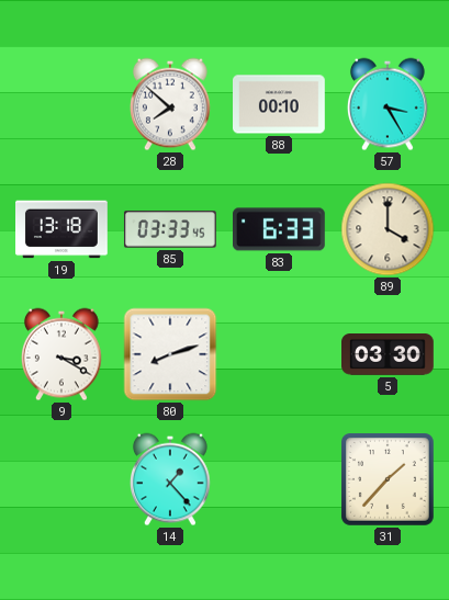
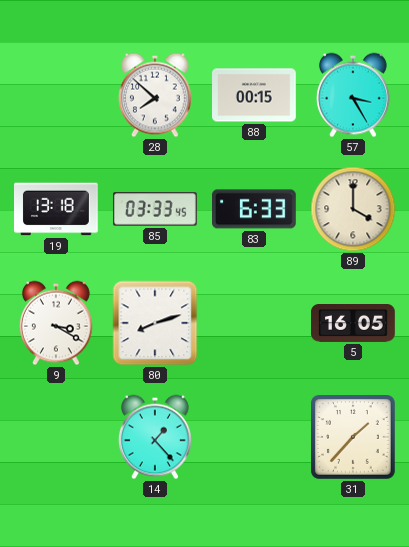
88: 00:10 -> 00:15 (255, 95)
5: 03:30 -> 16:05 (354, 324)
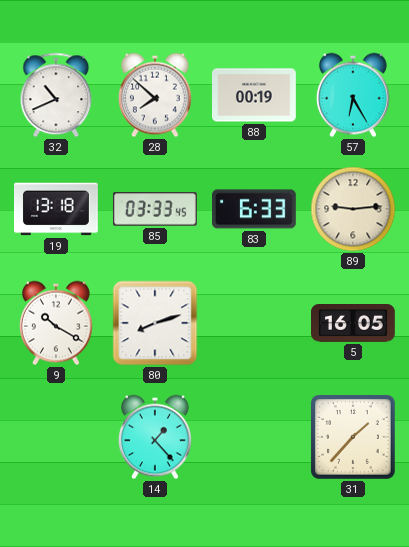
32: none -> 10:41 (56, 95)
88: 00:15 -> 00:19 (255, 95)
57: 3:25 -> 6:25 (353, 95)
89: 4:00 -> 9:14 (353, 209)
9: 3:20 -> 10:20 (56, 323)
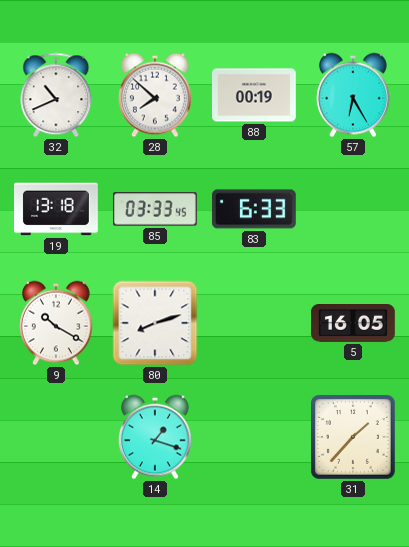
89: 9:14 -> none (353, 209)
14: 1:23 -> 1:18 (155, 437)
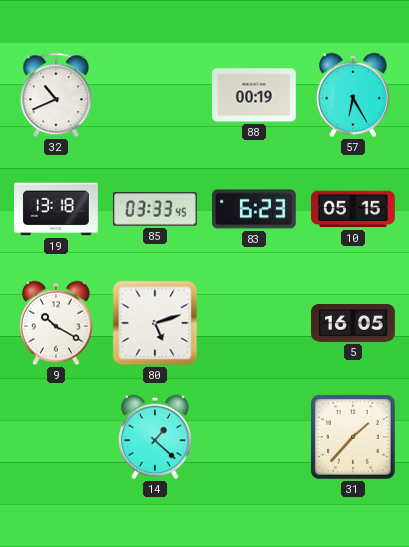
28: 7:52 -> none (155, 95)
83: 6:33 -> 6:23 (255, 209)
10: none -> 05:15 (354, 209)
80: 8:12 -> 5:12 (155, 323)
14: 1:18 -> 1:22 (155, 437)
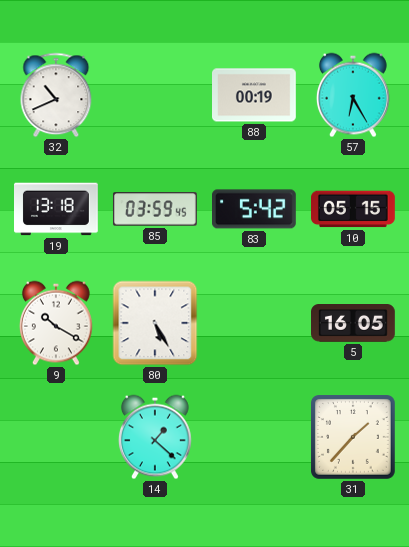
85: 03:33 -> 03:59 (155, 209)
83: 6:23 -> 5:42 (255, 209)
80: 5:12 -> 5:25 (155, 323)
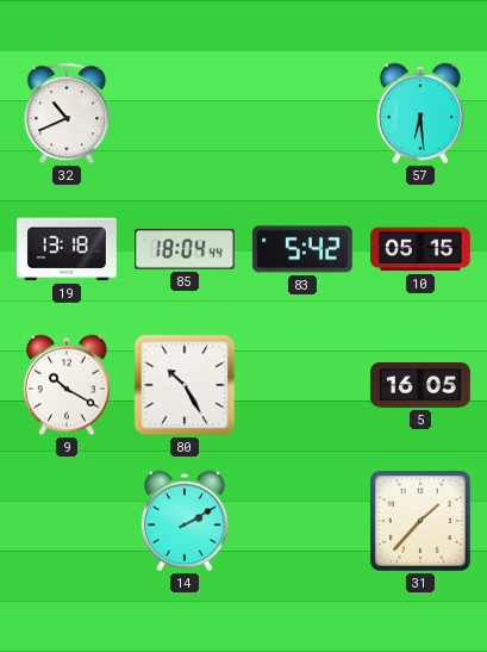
88: 00:19 -> none (255, 95)
57: 6:25 -> 6:29 (420, 113)
85: 03:59 -> 18:04 (185, 249)
80: 5:25 -> 10:25 (185, 385)
14: 1:22 -> 2:10 (185, 521)
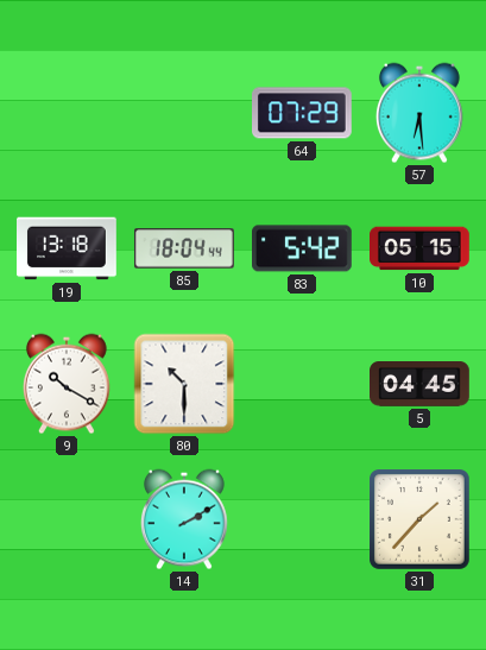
32: 10:41 -> none (67, 113)
64: none -> 07:29 (303, 113)
80: 10:25 -> 10:30 (184, 384)
5: 16:05 -> 04:45 (421, 385)
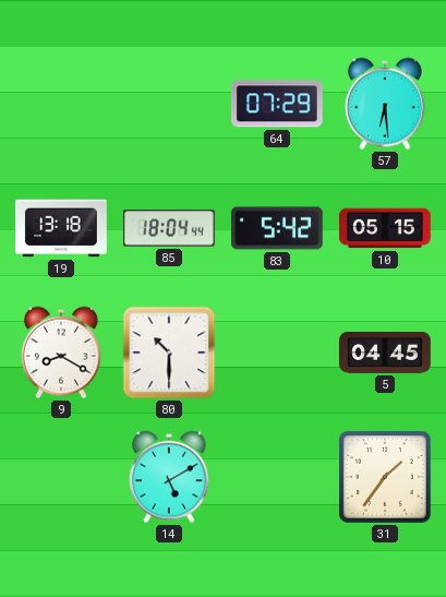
9: 10:20 -> 8:20 (61, 353)
14: 2:10 -> 5:10 (169, 477)
31: 1:37 -> 1:36 (386, 478)
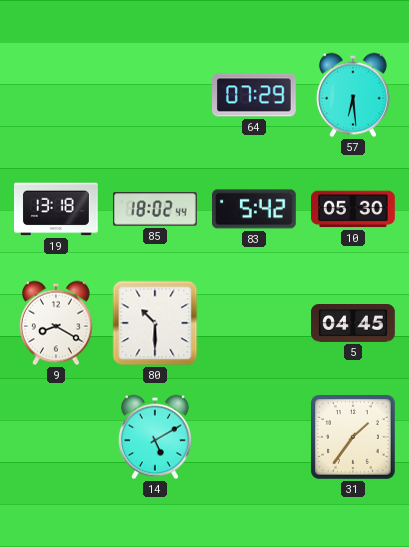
85: 18:04 -> 18:02 (155, 209)
10: 05:15 -> 05:30 (354, 209)
